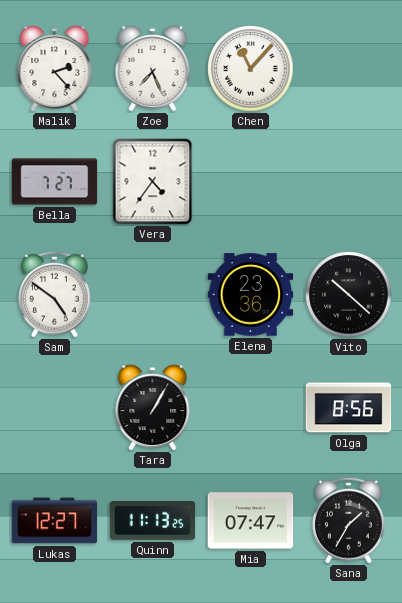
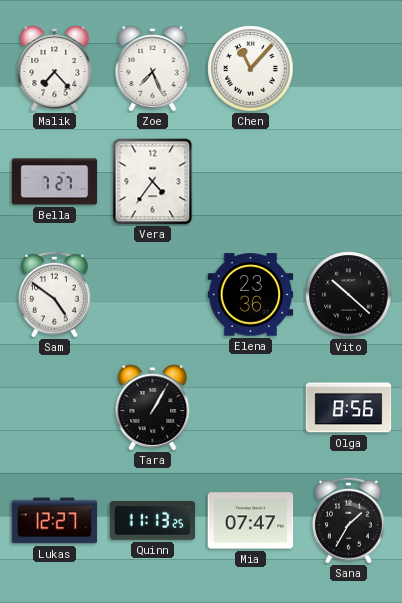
Malik: 2:23 -> 7:23 (55, 69)
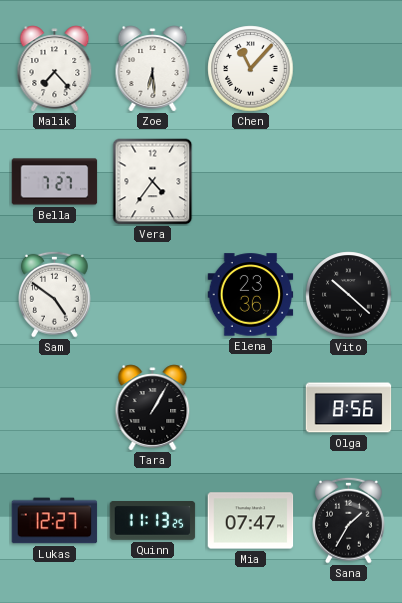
Zoe: 7:26 -> 6:29 (153, 69)
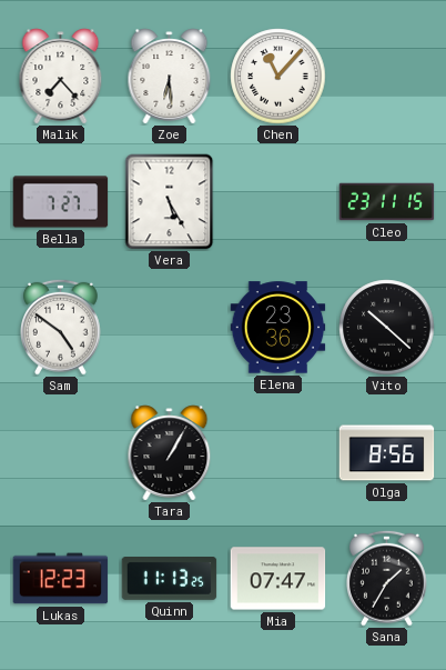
Vera: 4:36 -> 5:25 (170, 202)
Cleo: none -> 23:11 (387, 202)
Lukas: 12:27 -> 12:23 (61, 579)
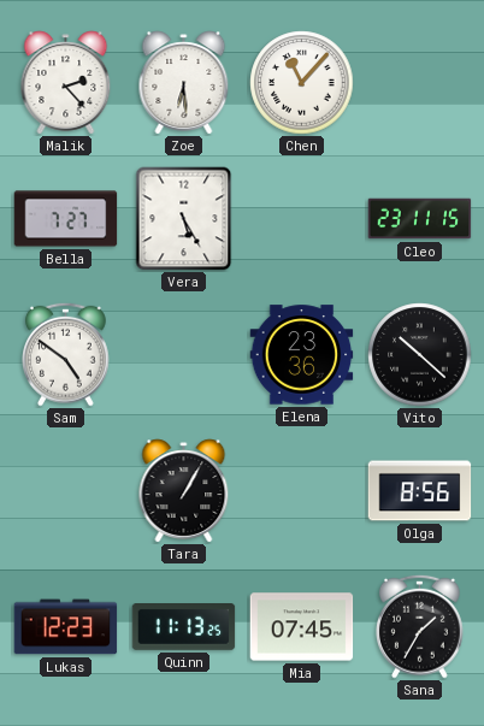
Malik: 7:23 -> 2:23 (66, 83)
Mia: 07:47 -> 07:45 (302, 627)
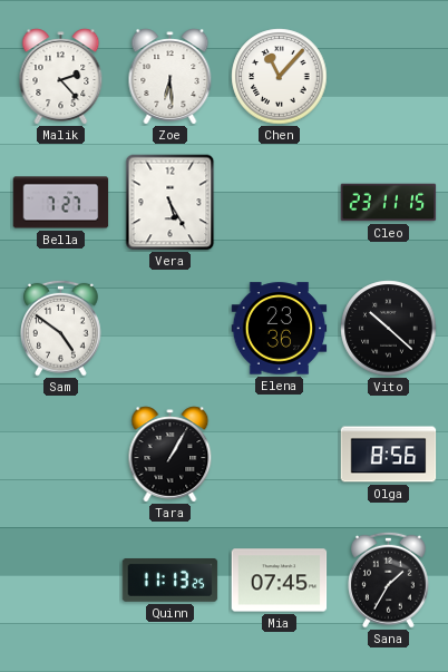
Lukas: 12:23 -> none (66, 627)
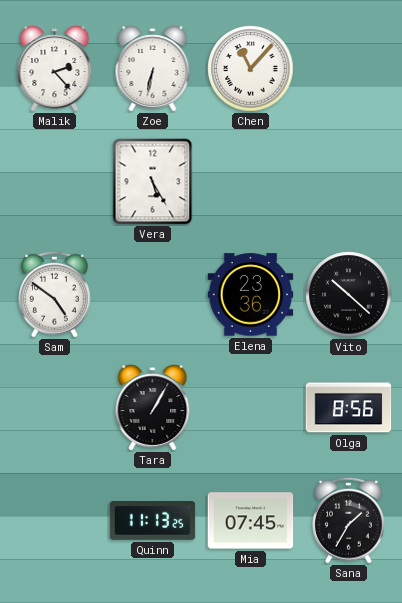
Zoe: 6:29 -> 6:32 (153, 69)
Bella: 7:27 -> none (61, 203)
Cleo: 23:11 -> none (389, 203)
